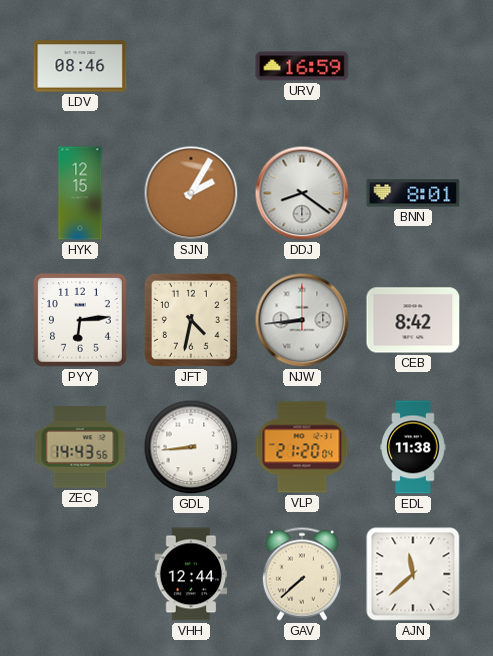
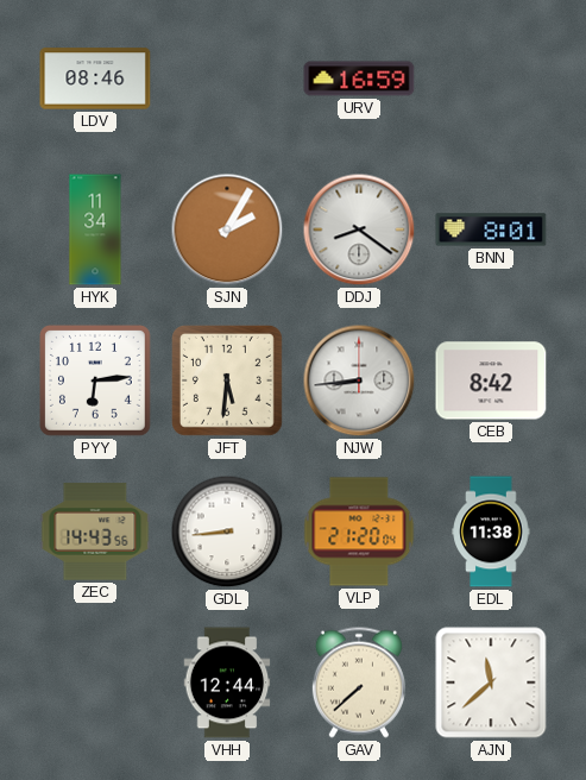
HYK: 12:15 -> 11:34 (95, 229)
JFT: 4:32 -> 5:31 (227, 380)
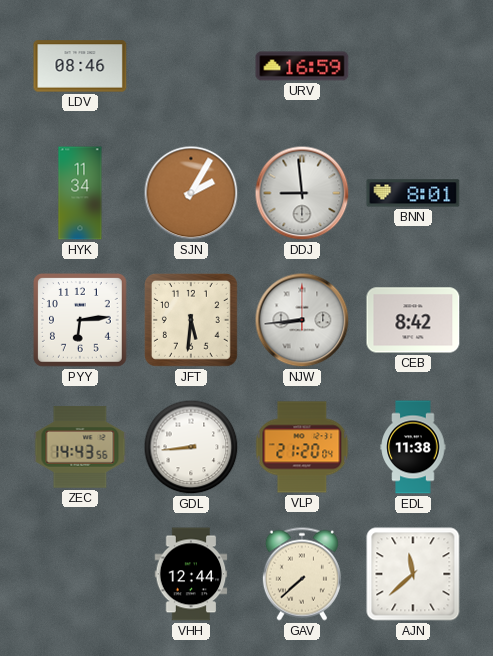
DDJ: 8:21 -> 8:59 (302, 193)
